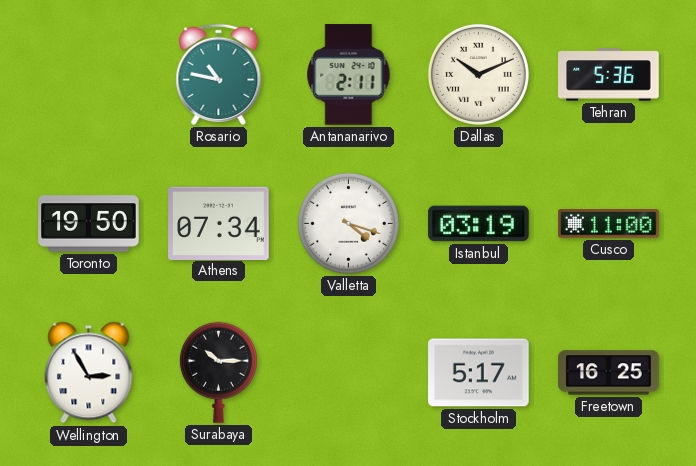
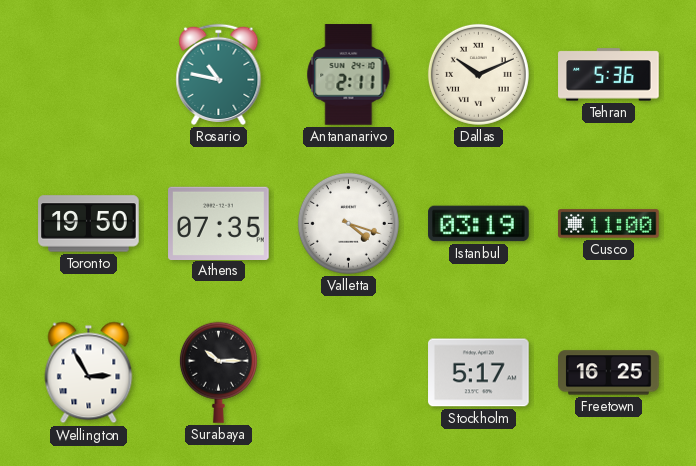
Athens: 07:34 -> 07:35 (219, 223)
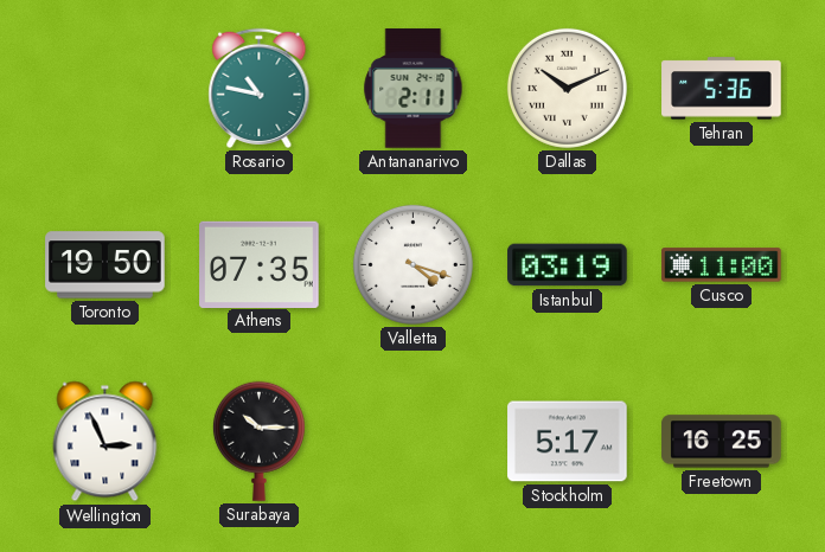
Wellington: 2:55 -> 2:56 (105, 442)
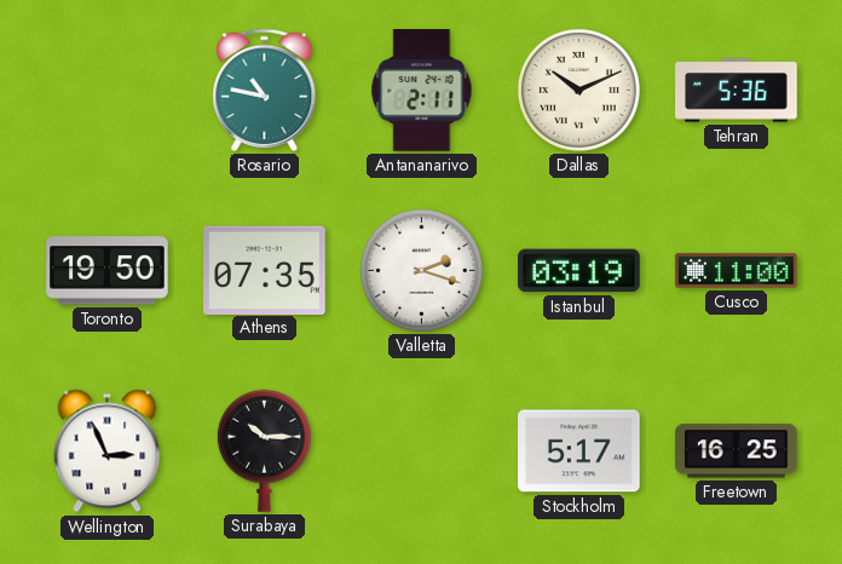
Valletta: 4:18 -> 2:18 (421, 270)
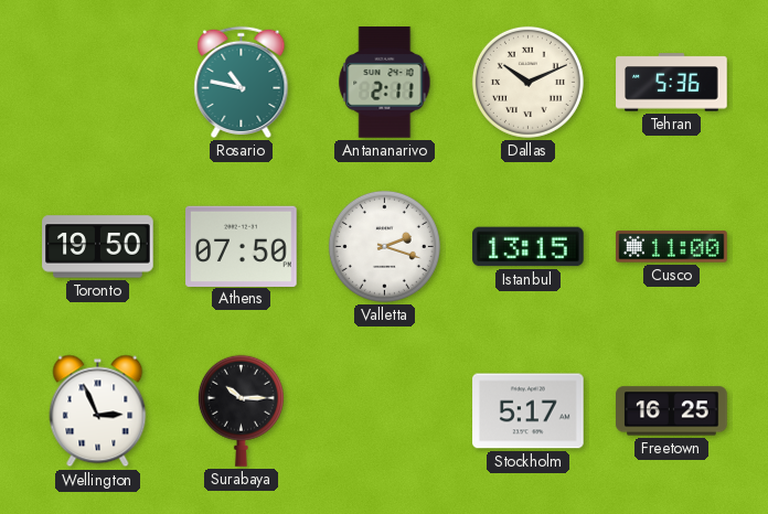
Athens: 07:35 -> 07:50 (242, 246)
Istanbul: 03:19 -> 13:15 (529, 247)
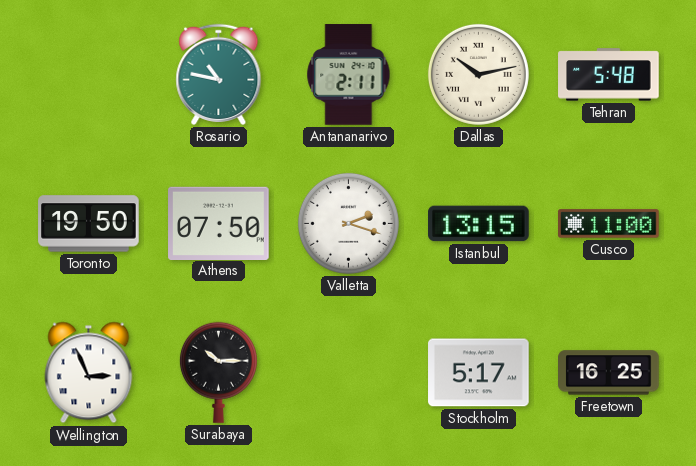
Dallas: 10:11 -> 10:13 (478, 74)
Tehran: 5:36 -> 5:48 (609, 75)
